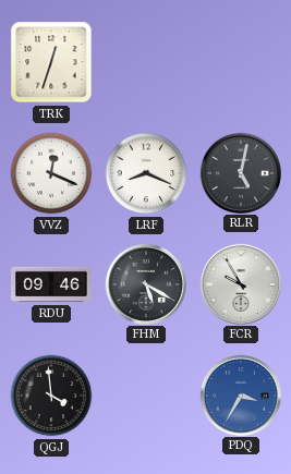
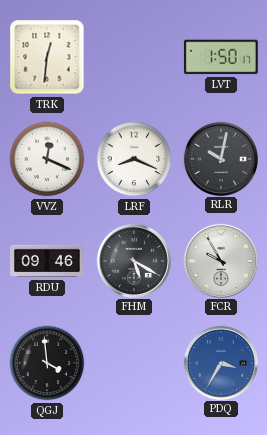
TRK: 12:33 -> 12:31 (47, 57)
LVT: none -> 1:50 (221, 57)
RLR: 5:02 -> 10:02 (220, 158)
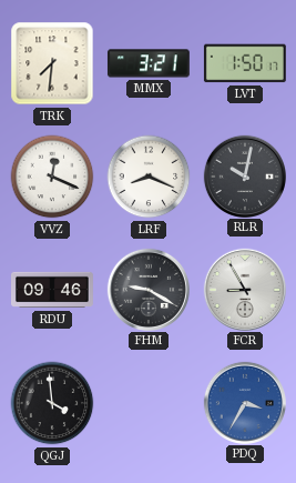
TRK: 12:31 -> 7:31 (52, 63)
MMX: none -> 3:21 (149, 63)
FHM: 5:20 -> 9:20 (147, 289)
FCR: 9:55 -> 8:55 (244, 289)
